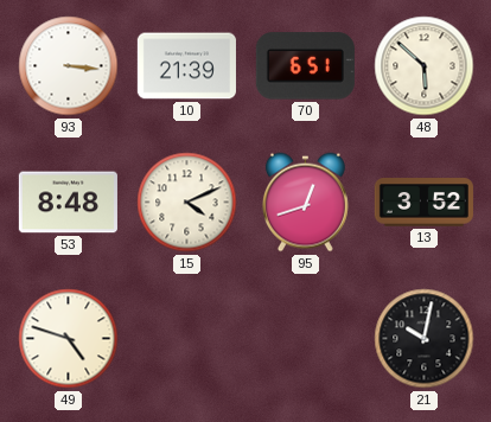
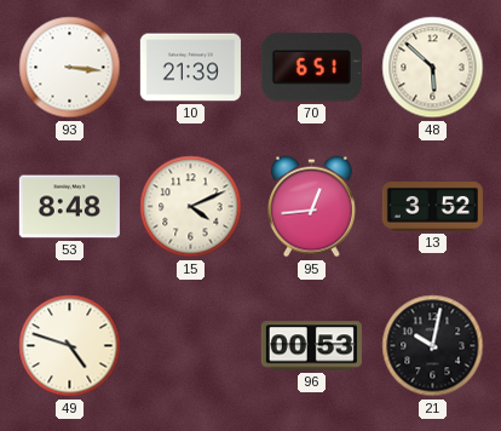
95: 12:42 -> 12:44 (311, 207)
96: none -> 00:53 (311, 346)
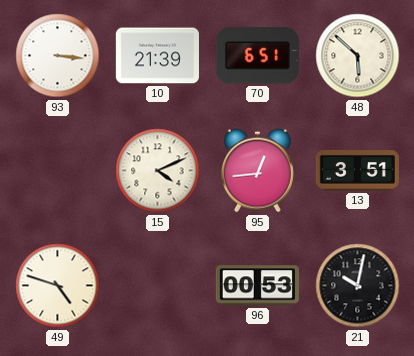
53: 8:48 -> none (69, 207)
13: 3:52 -> 3:51 (357, 171)
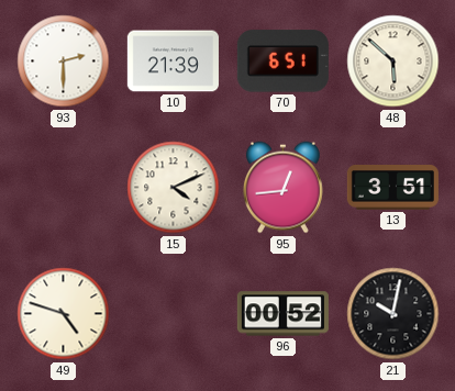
93: 3:16 -> 2:30 (64, 62)
96: 00:53 -> 00:52 (282, 314)
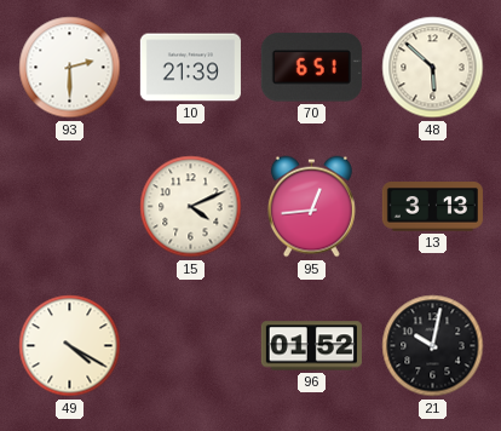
13: 3:51 -> 3:13 (432, 207)
49: 4:48 -> 4:20 (70, 346)
96: 00:52 -> 01:52 (311, 346)
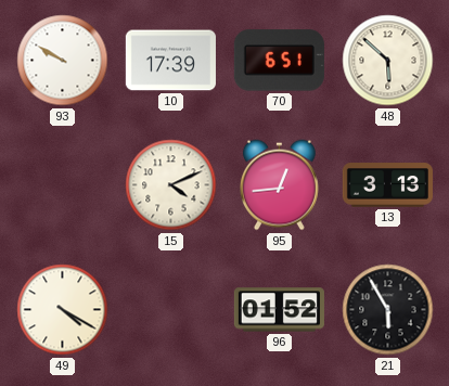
93: 2:30 -> 9:50 (63, 61)
10: 21:39 -> 17:39 (170, 61)
21: 10:02 -> 5:55 (388, 310)
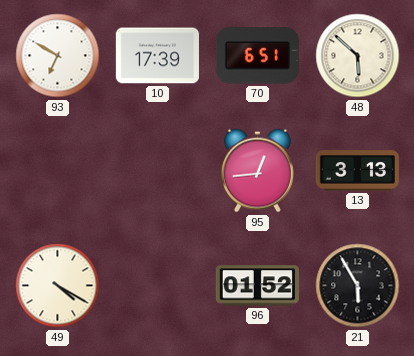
93: 9:50 -> 6:50 (58, 56)
15: 4:11 -> none (171, 185)
